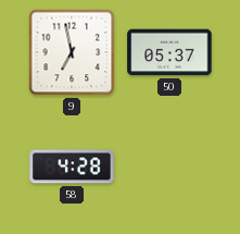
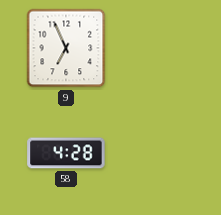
9: 6:58 -> 6:56 (66, 48)
50: 05:37 -> none (169, 52)
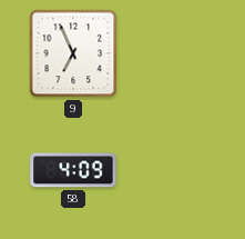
58: 4:28 -> 4:09 (73, 170)
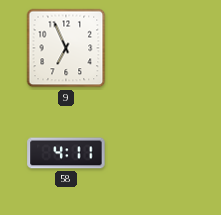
58: 4:09 -> 4:11 (66, 153)
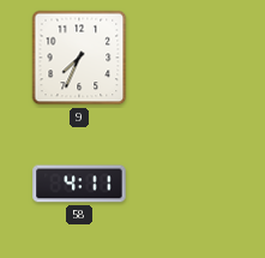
9: 6:56 -> 7:34 (79, 58)
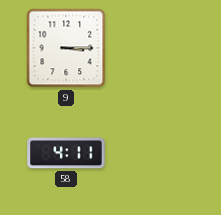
9: 7:34 -> 3:15 (66, 48)
